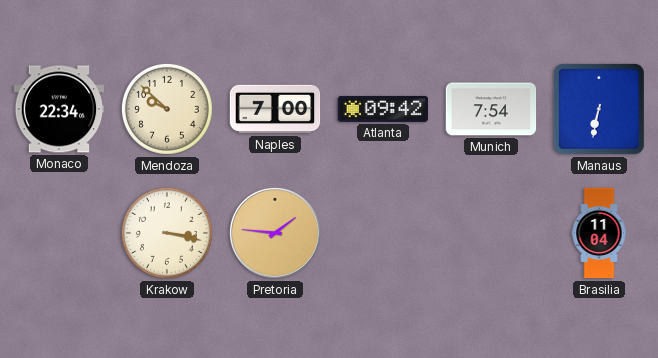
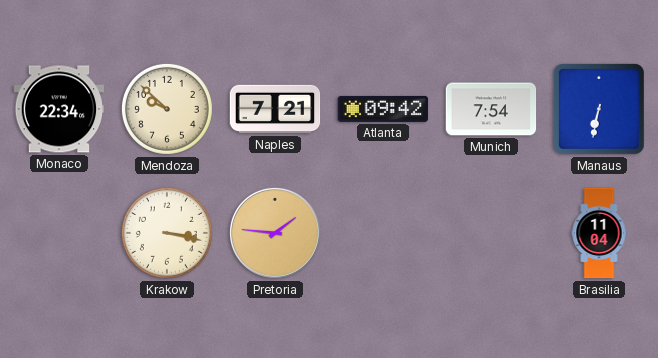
Naples: 7:00 -> 7:21 (275, 109)
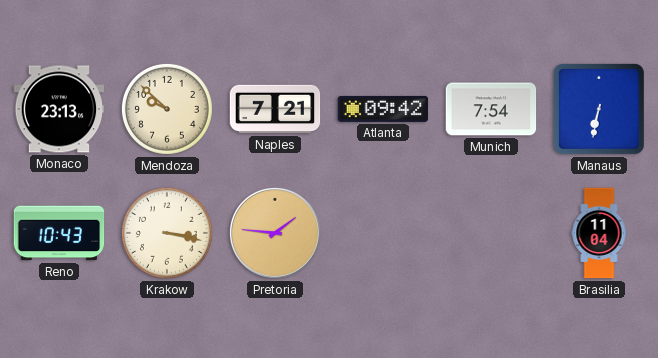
Monaco: 22:34 -> 23:13 (59, 109)
Reno: none -> 10:43 (59, 233)
